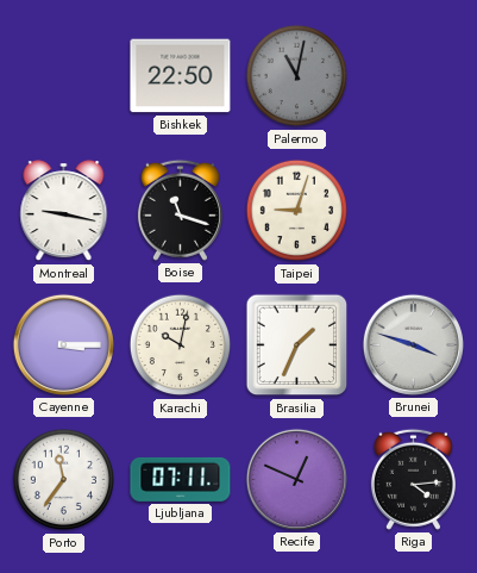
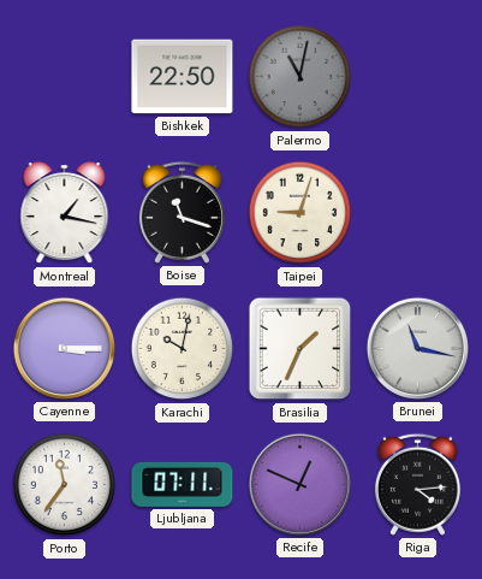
Montreal: 9:17 -> 1:17 (65, 213)
Brunei: 3:48 -> 11:17 (417, 348)
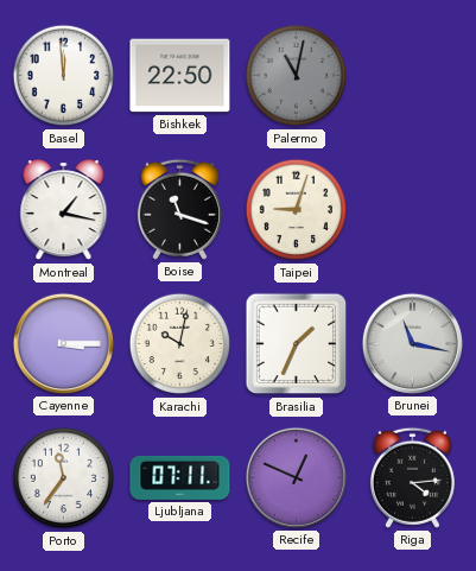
Basel: none -> 11:59 (64, 76)
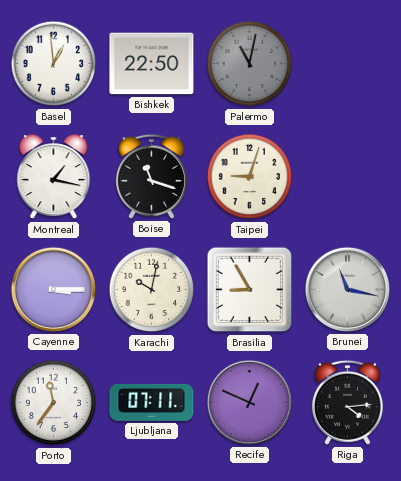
Basel: 11:59 -> 12:59 (54, 64)
Brasilia: 1:34 -> 8:55 (250, 290)
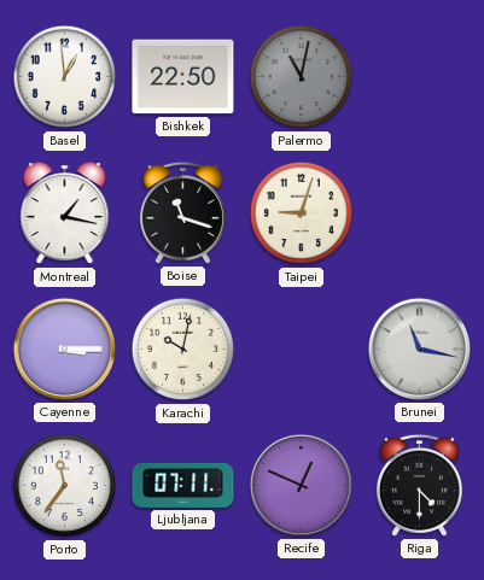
Brasilia: 8:55 -> none (250, 290)
Riga: 4:14 -> 4:30 (419, 485)
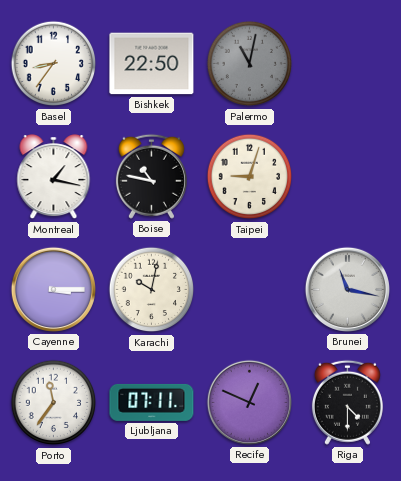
Basel: 12:59 -> 8:36 (54, 64)
Boise: 11:18 -> 10:47 (151, 176)
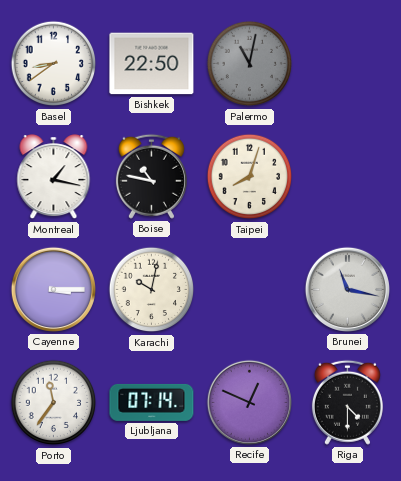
Basel: 8:36 -> 8:39 (54, 64)
Taipei: 9:03 -> 8:03 (250, 177)
Ljubljana: 07:11 -> 07:14 (152, 402)
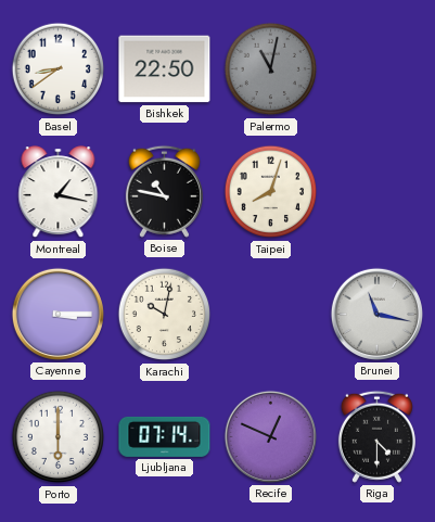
Porto: 11:36 -> 6:00 (59, 437)
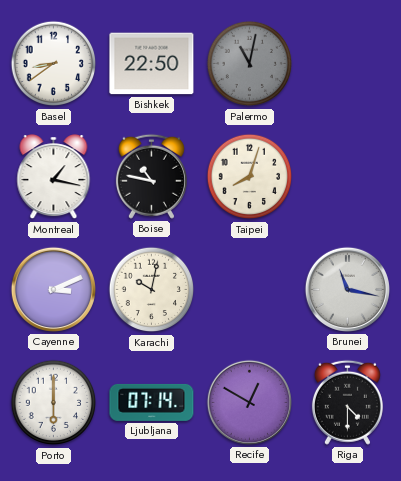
Cayenne: 3:15 -> 3:11 (53, 289)
Recife: 12:49 -> 12:50 (249, 402)
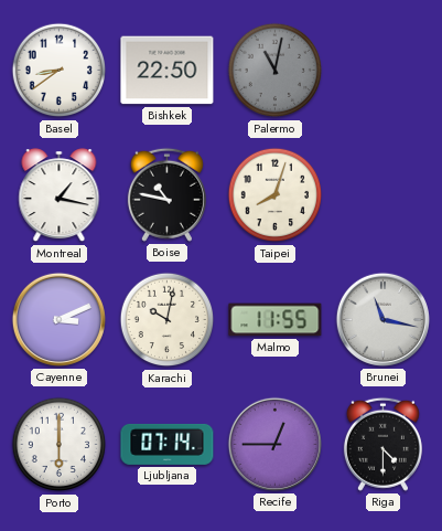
Malmo: none -> 11:55 (276, 320)
Recife: 12:50 -> 12:45 (274, 444)
